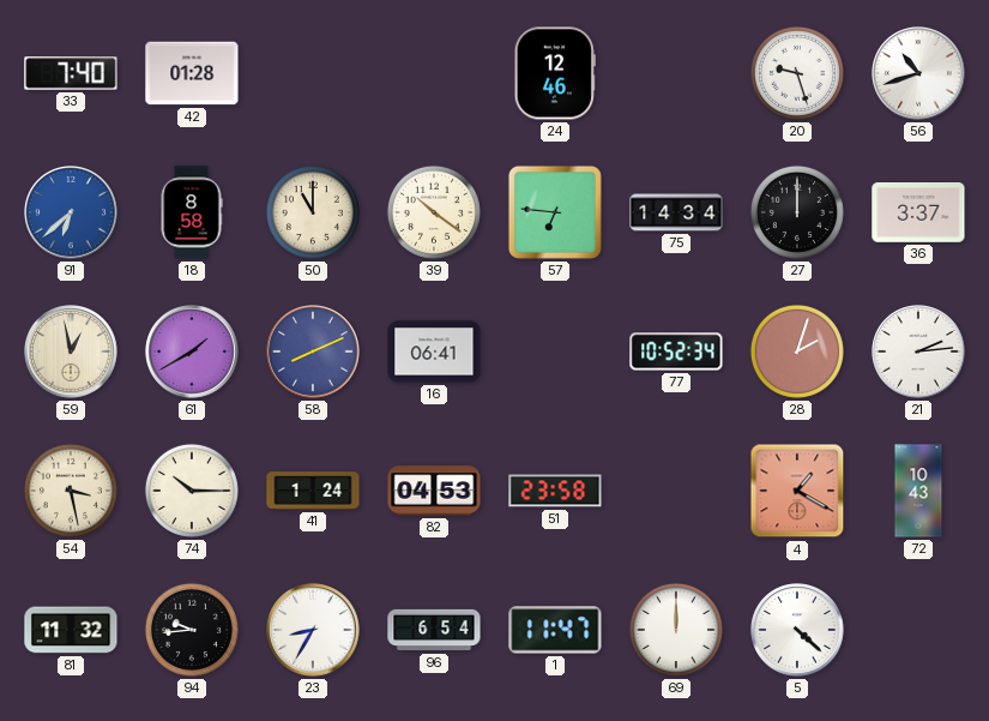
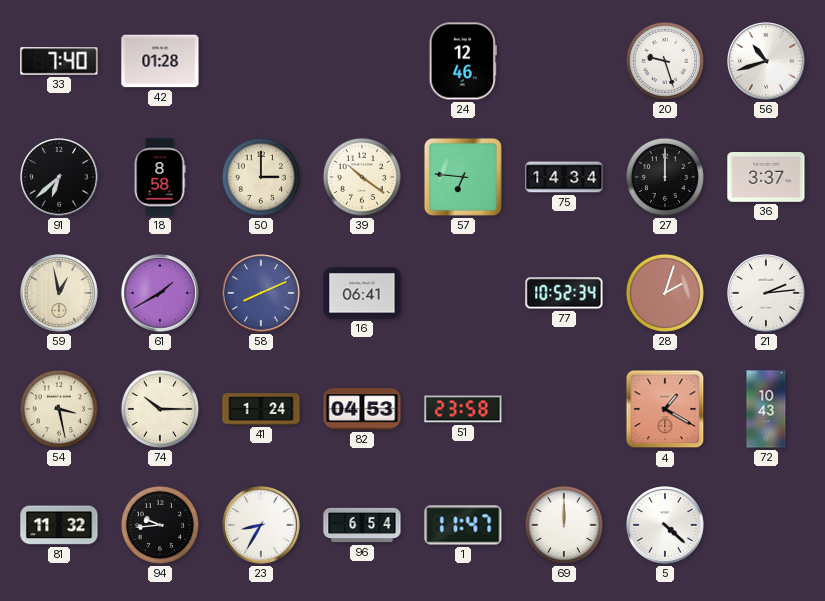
91 dial: blue -> black (59, 177)
50: 11:00 -> 3:00 (261, 177)
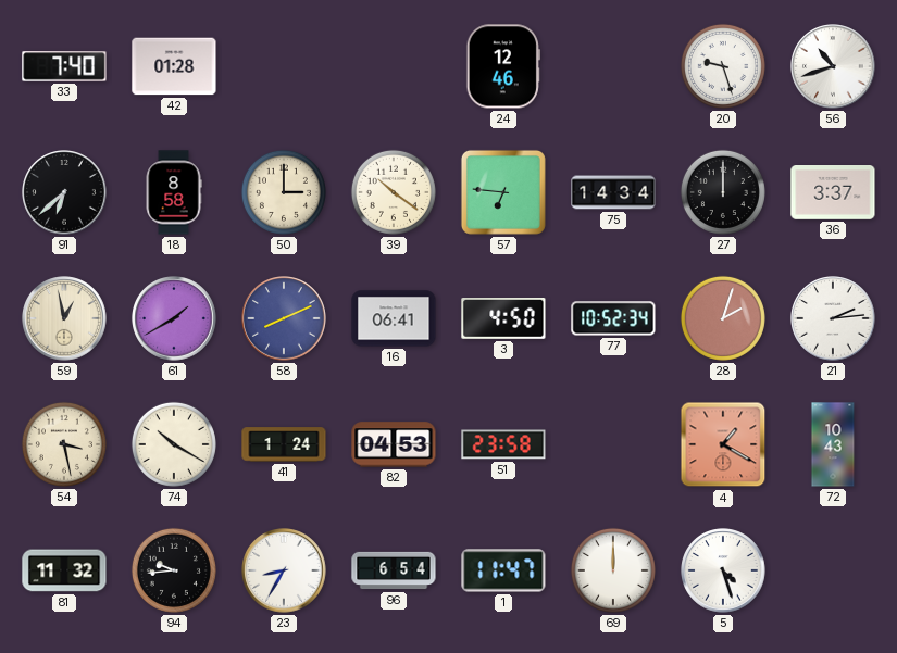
3: none -> 4:50 (503, 319)
74: 10:15 -> 10:20 (174, 444)
5: 4:22 -> 4:27 (723, 570)
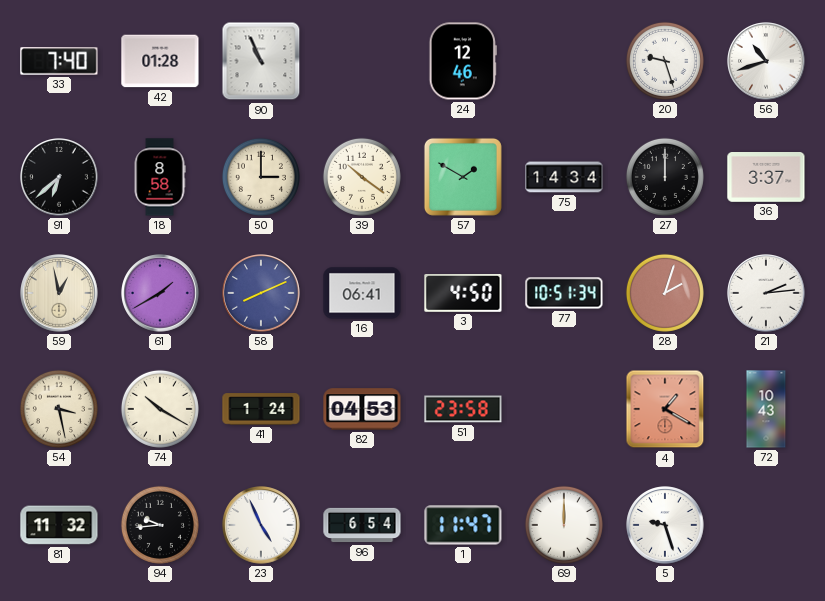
90: none -> 10:56 (261, 61)
57: 6:46 -> 1:50 (463, 177)
77: 10:52 -> 10:51 (564, 293)
23: 8:35 -> 4:56 (261, 525)
5: 4:27 -> 9:27 (665, 525)
